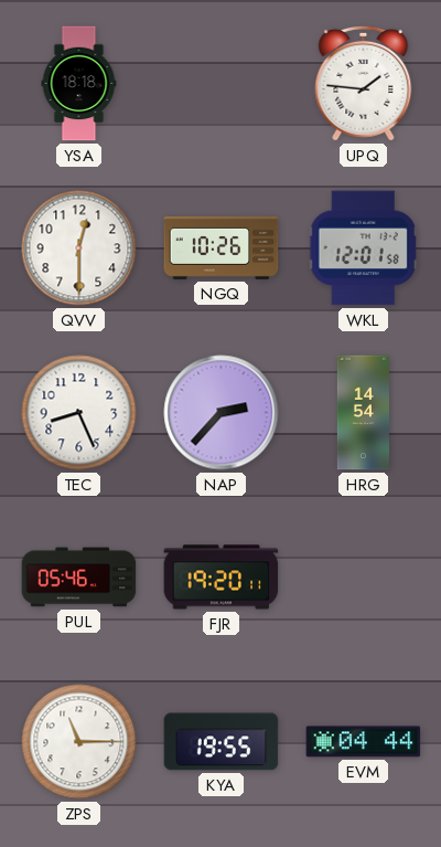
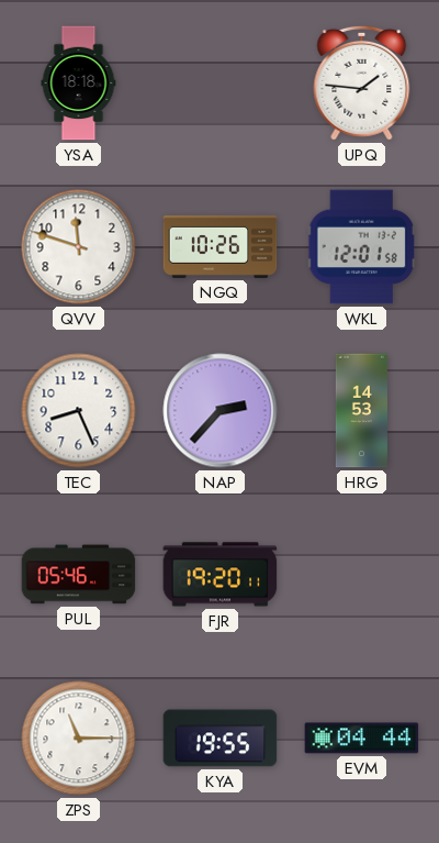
QVV: 12:30 -> 11:48 (79, 247)
HRG: 14:54 -> 14:53 (361, 411)
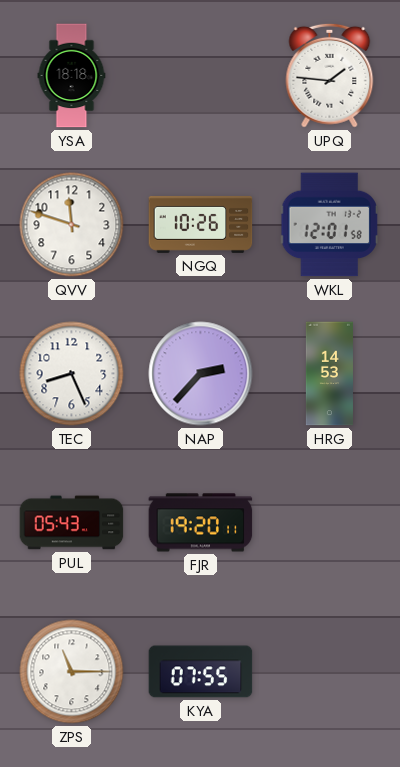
PUL: 05:46 -> 05:43 (72, 523)
KYA: 19:55 -> 07:55 (201, 672)
EVM: 04:44 -> none (362, 739)
